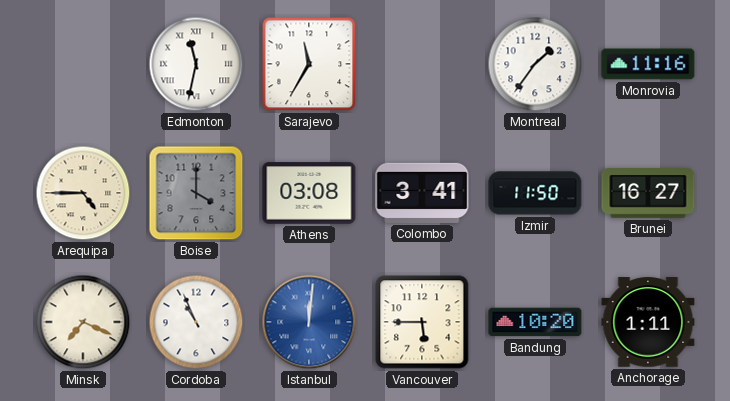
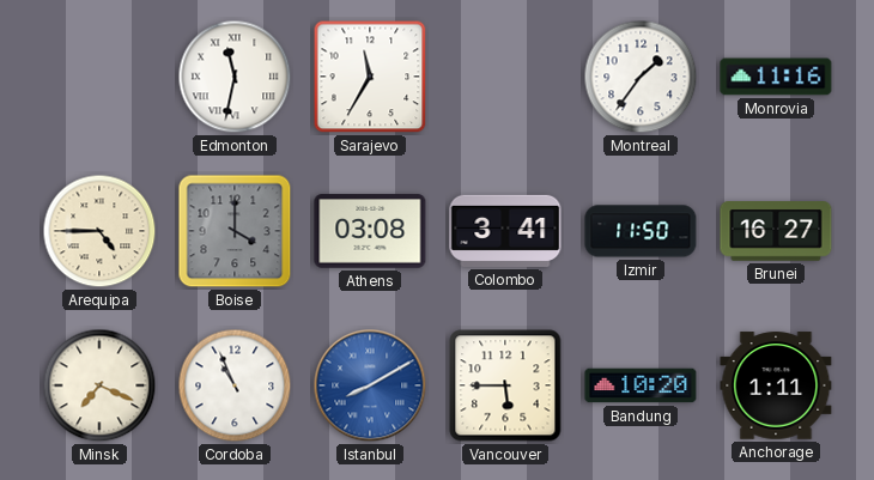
Istanbul: 12:01 -> 8:10 (370, 385)
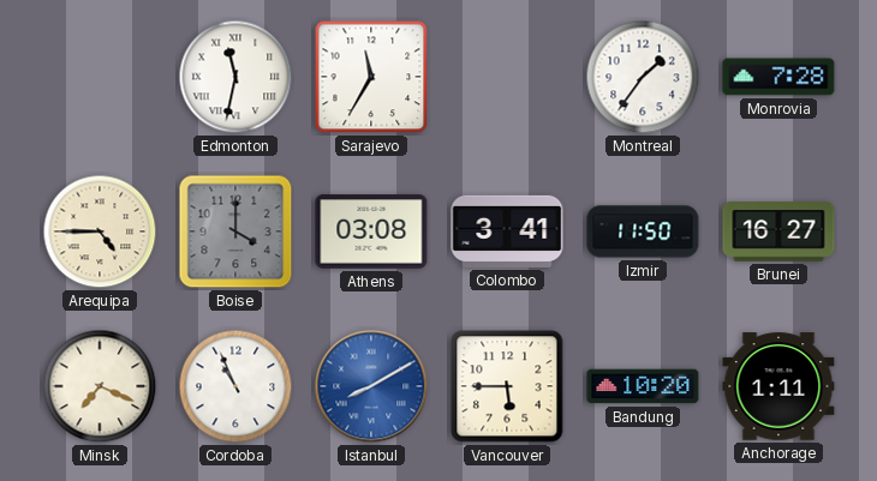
Monrovia: 11:16 -> 7:28 (778, 77)
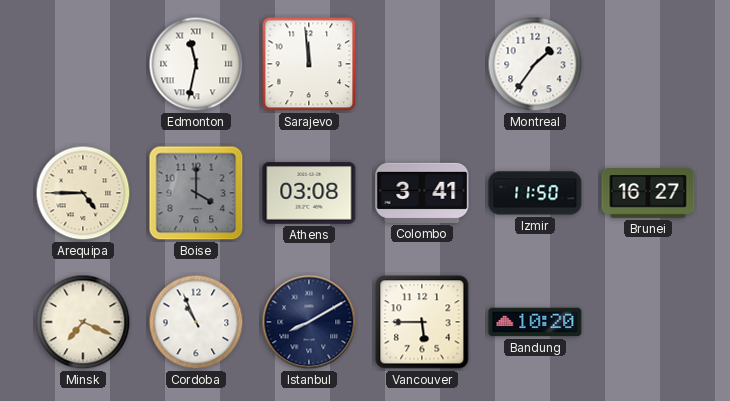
Sarajevo: 11:35 -> 11:59 (309, 64)
Monrovia: 7:28 -> none (778, 77)
Istanbul dial: blue -> navy (309, 322)
Anchorage: 1:11 -> none (778, 386)
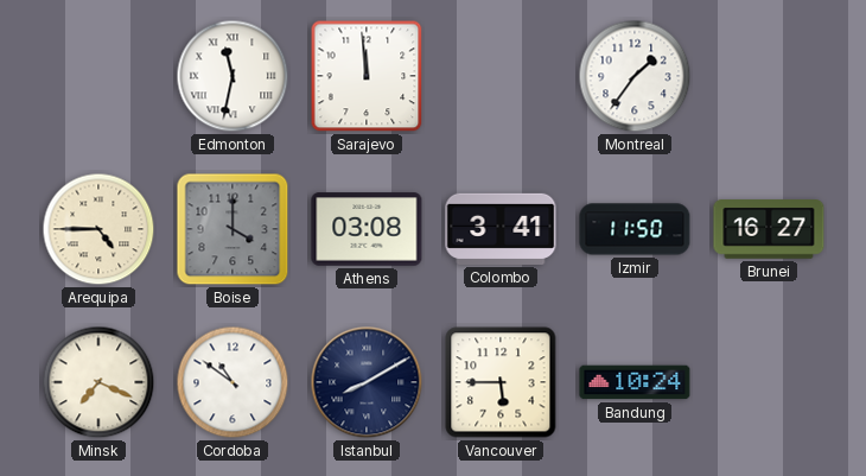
Cordoba: 10:56 -> 10:51 (233, 382)
Bandung: 10:20 -> 10:24 (635, 382)
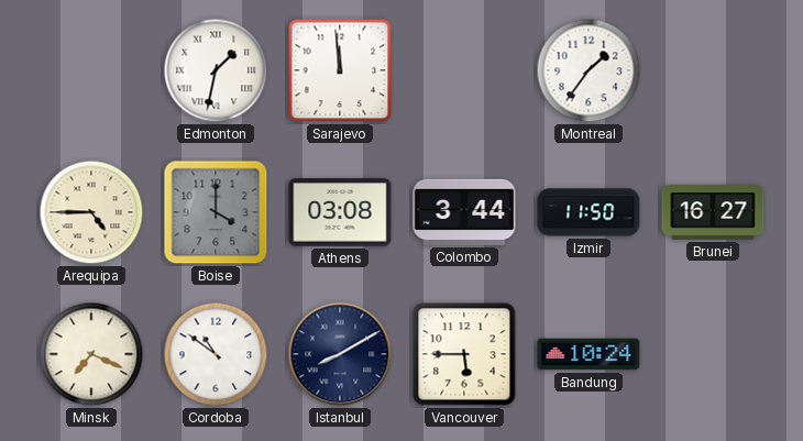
Edmonton: 11:32 -> 1:32 (216, 70)
Colombo: 3:41 -> 3:44 (464, 212)
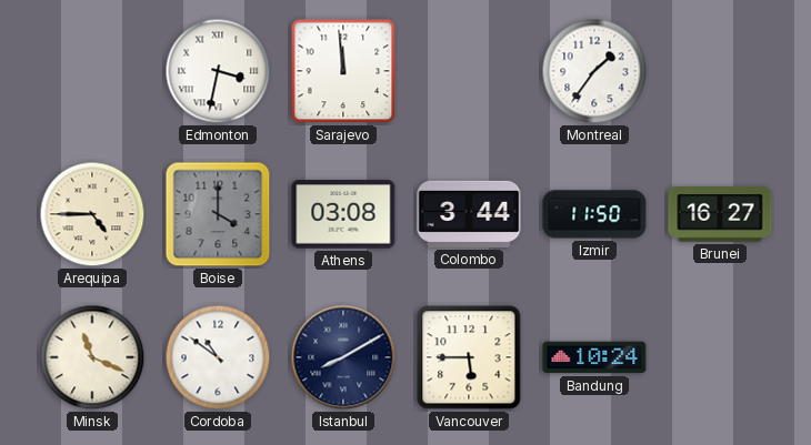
Edmonton: 1:32 -> 3:32 (218, 71)
Minsk: 7:19 -> 11:19 (92, 357)
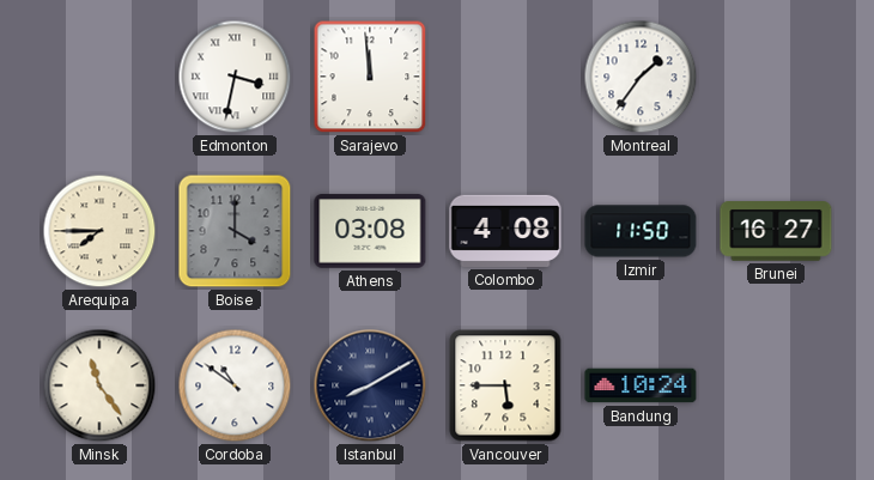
Arequipa: 4:45 -> 7:45 (99, 231)
Colombo: 3:44 -> 4:08 (505, 231)
Minsk: 11:19 -> 11:24 (99, 385)
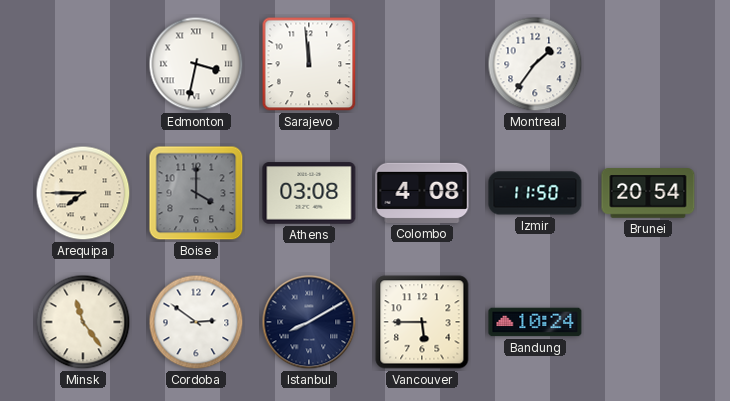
Brunei: 16:27 -> 20:54 (648, 193)
Cordoba: 10:51 -> 2:51 (196, 322)
